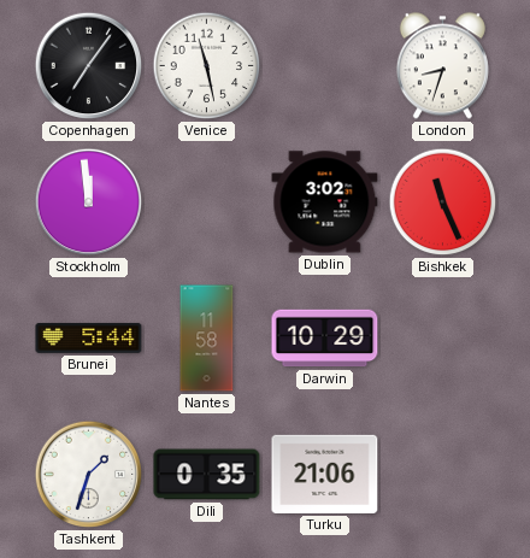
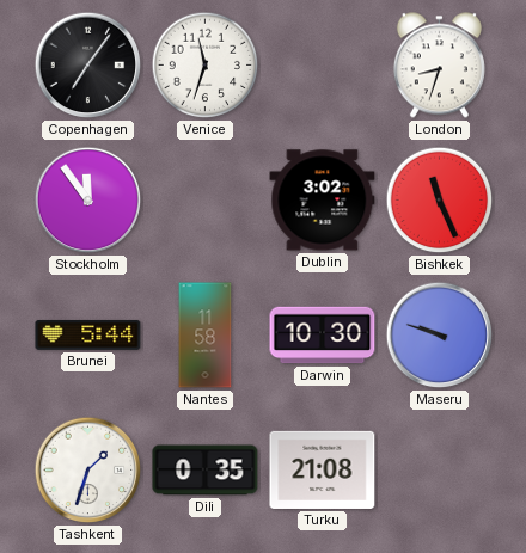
Venice: 11:28 -> 11:33 (206, 66)
Stockholm: 11:59 -> 11:54 (88, 201)
Darwin: 10:29 -> 10:30 (323, 336)
Maseru: none -> 9:48 (440, 336)
Turku: 21:06 -> 21:08 (323, 469)
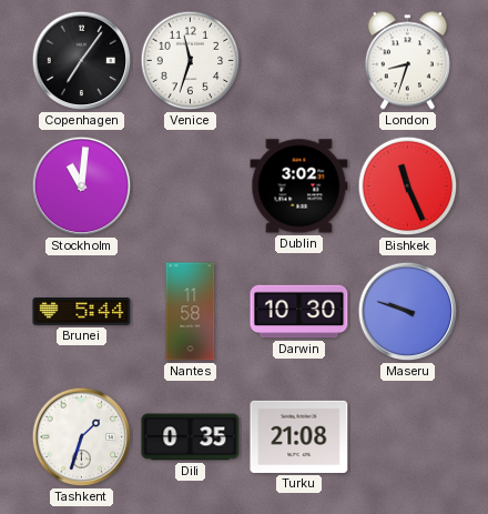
Stockholm: 11:54 -> 11:01 (82, 187)
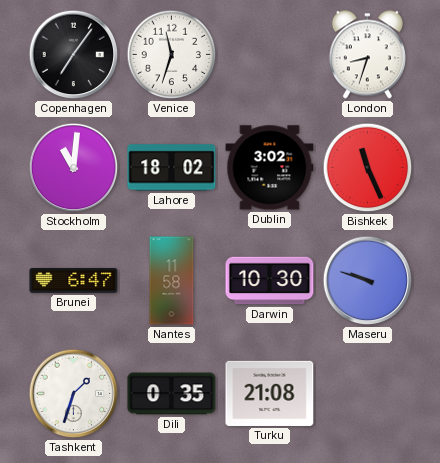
Lahore: none -> 18:02 (172, 168)
Brunei: 5:44 -> 6:47 (74, 280)
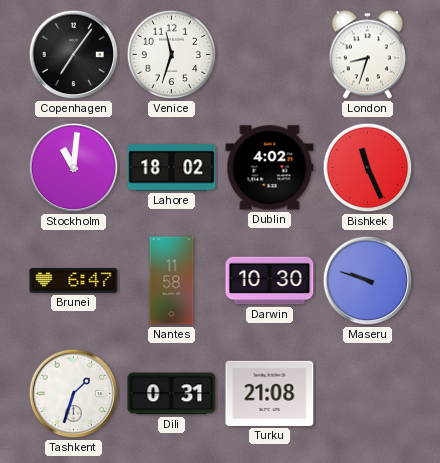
Dublin: 3:02 -> 4:02 (270, 168)
Dili: 0:35 -> 0:31 (172, 394)
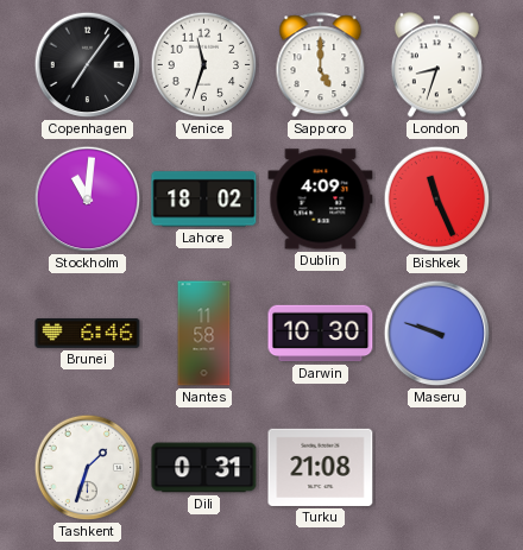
Sapporo: none -> 5:00 (321, 65)
Dublin: 4:02 -> 4:09 (321, 200)
Brunei: 6:47 -> 6:46 (88, 333)
